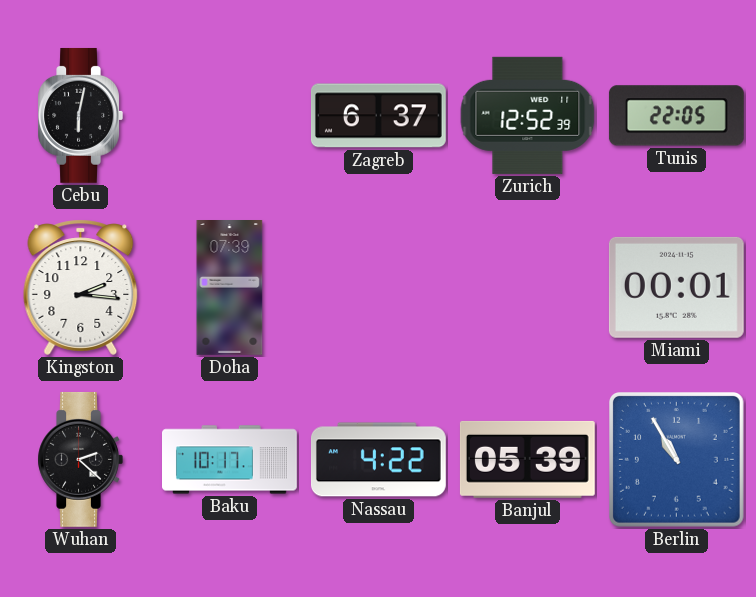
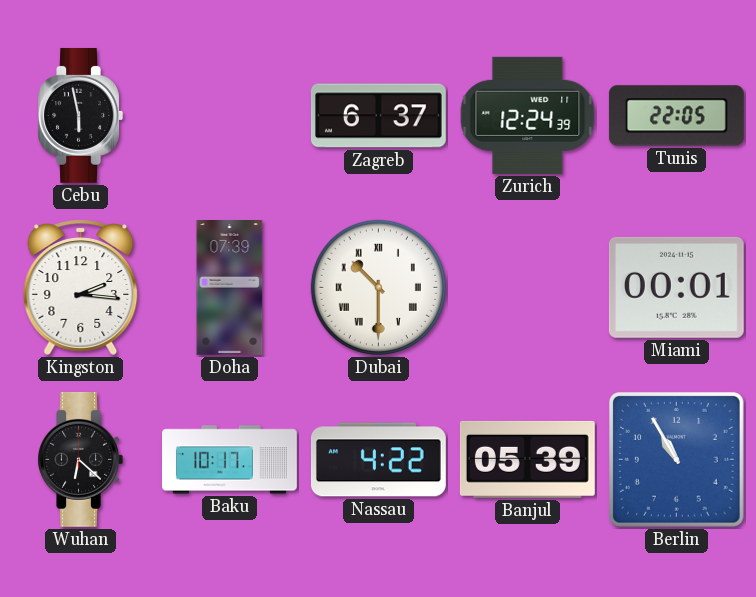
Cebu: 6:02 -> 5:58 (80, 115)
Zurich: 12:52 -> 12:24 (528, 115)
Dubai: none -> 10:30 (378, 287)
Wuhan: 2:22 -> 6:22 (80, 459)
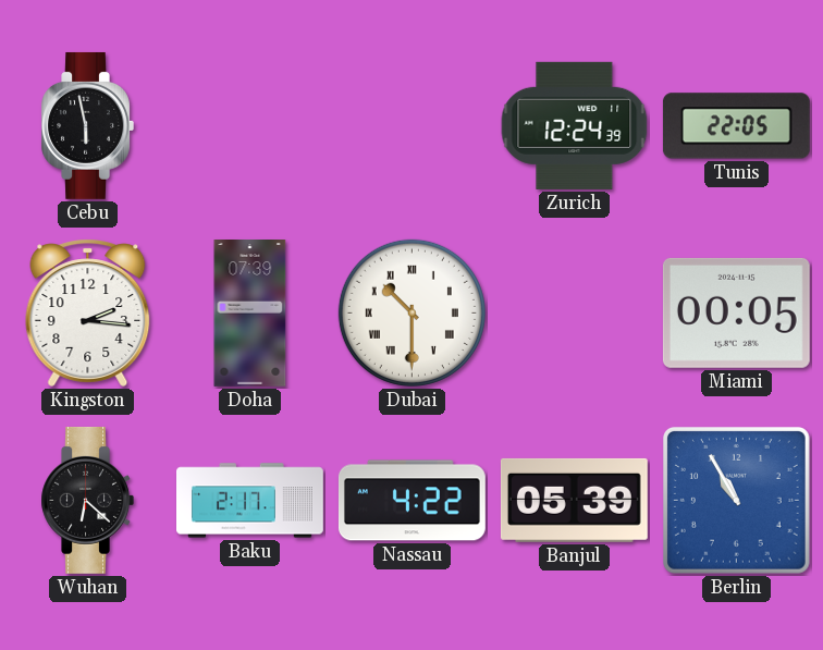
Zagreb: 6:37 -> none (378, 116)
Miami: 00:01 -> 00:05 (736, 312)
Baku: 10:17 -> 2:17 (250, 501)
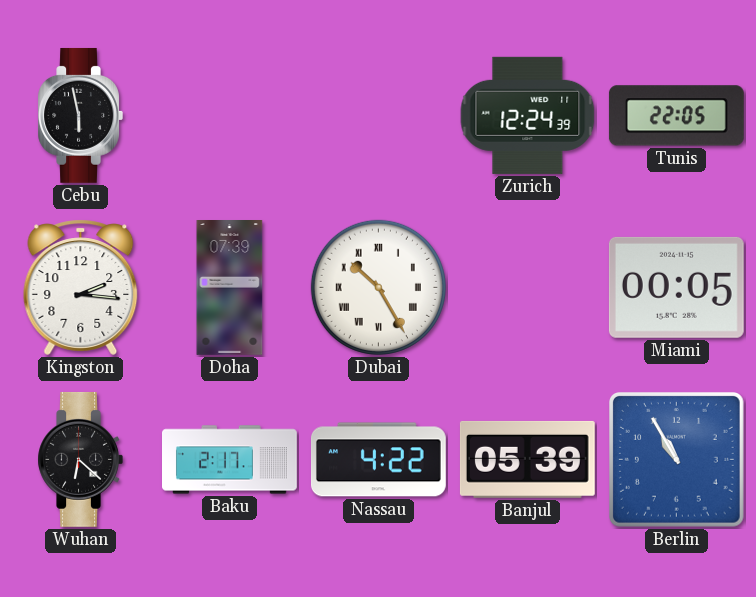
Dubai: 10:30 -> 10:25 (378, 287)
